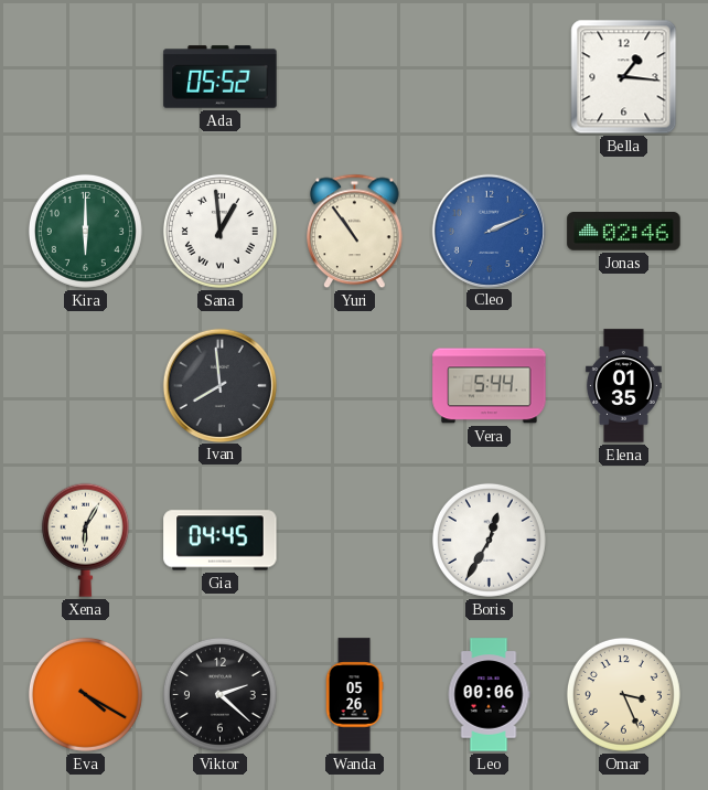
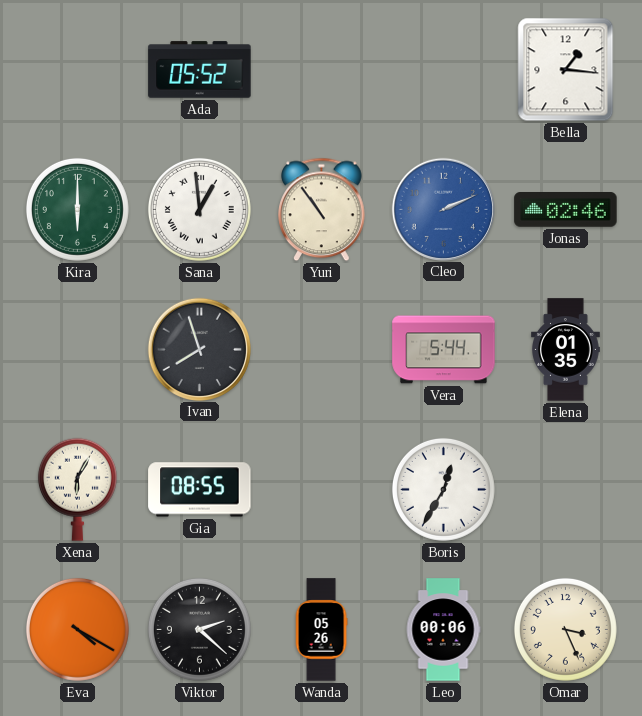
Ivan: 7:59 -> 7:57 (199, 349)
Gia: 04:45 -> 08:55 (200, 490)
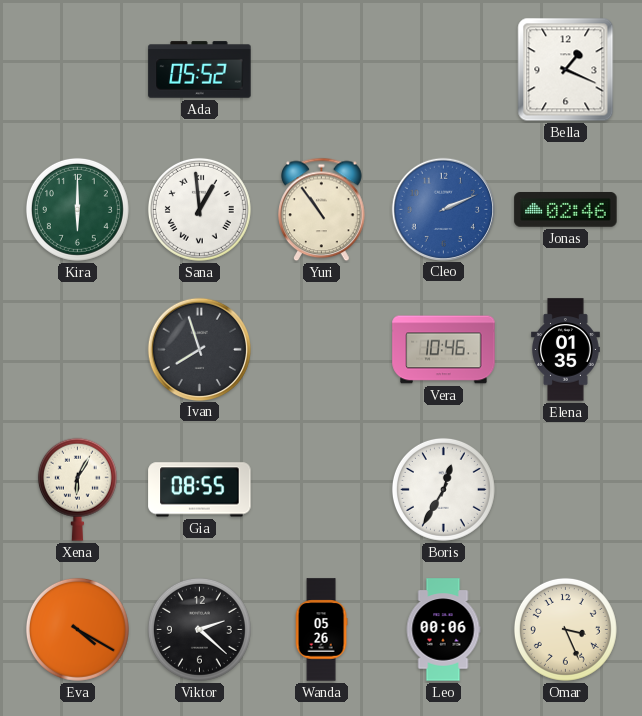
Bella: 1:16 -> 1:19 (566, 70)
Vera: 5:44 -> 10:46 (444, 350)
